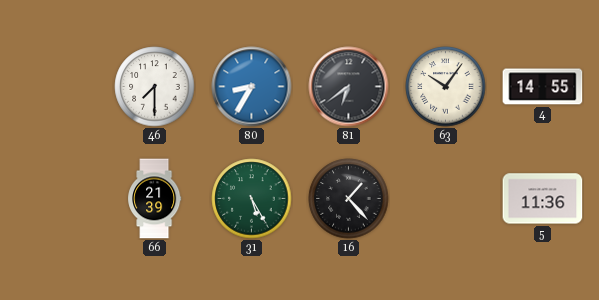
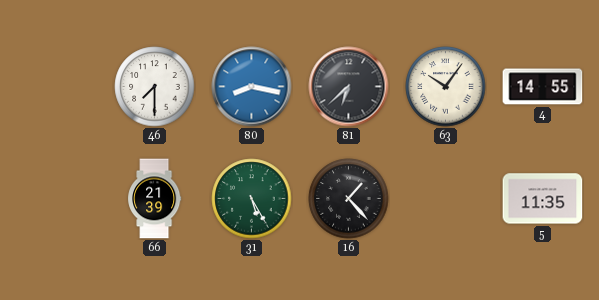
80: 8:35 -> 8:17 (252, 87)
81: 6:39 -> 6:38 (349, 87)
5: 11:36 -> 11:35 (543, 199)
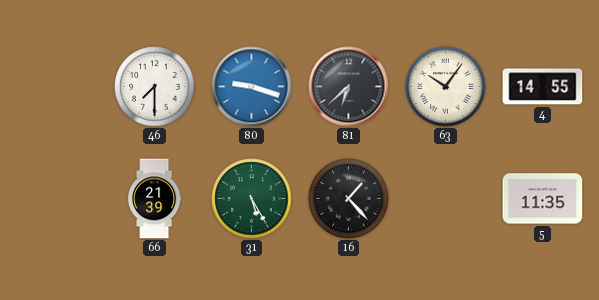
80: 8:17 -> 9:18 (252, 87)
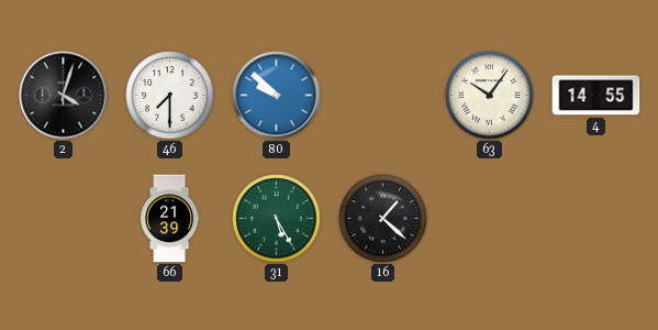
2: none -> 4:03 (64, 96)
80: 9:18 -> 9:52 (277, 96)
81: 6:38 -> none (349, 87)
16: 1:23 -> 1:22 (383, 219)
5: 11:35 -> none (543, 199)
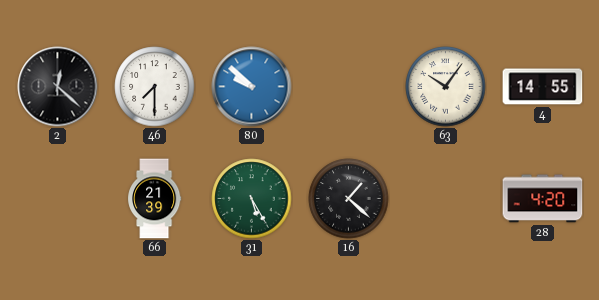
2: 4:03 -> 12:22 (58, 87)
28: none -> 4:20 (543, 199)
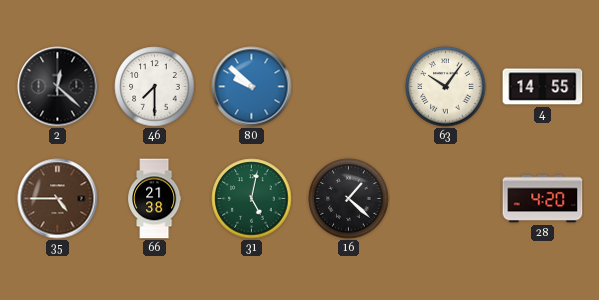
35: none -> 4:45 (58, 199)
66: 21:39 -> 21:38 (155, 199)
31: 5:25 -> 5:02 (252, 199)
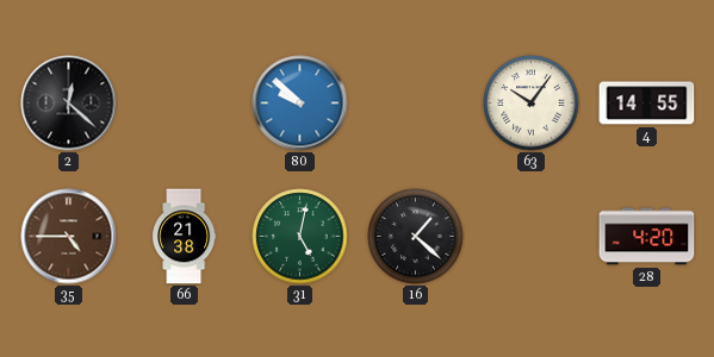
46: 7:30 -> none (155, 87)
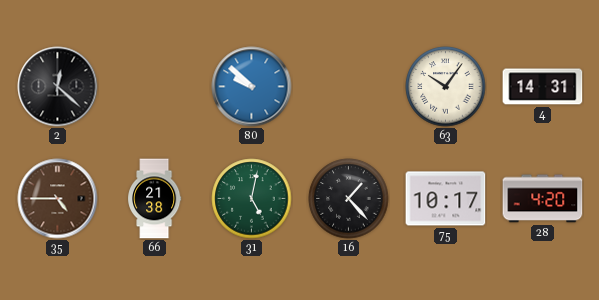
4: 14:55 -> 14:31 (543, 87)
16: 1:22 -> 1:23 (349, 199)
75: none -> 10:17 (446, 199)
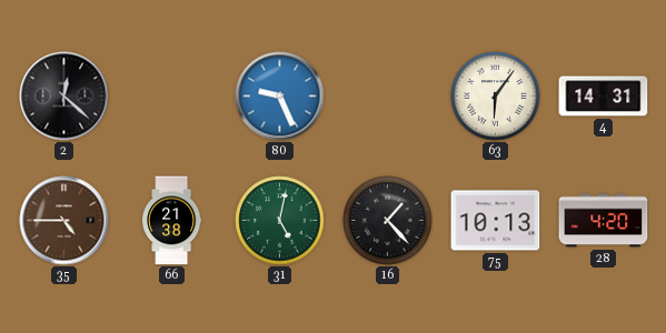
80: 9:52 -> 9:26 (280, 97)
63: 10:06 -> 6:06 (496, 97)
75: 10:17 -> 10:13 (496, 221)
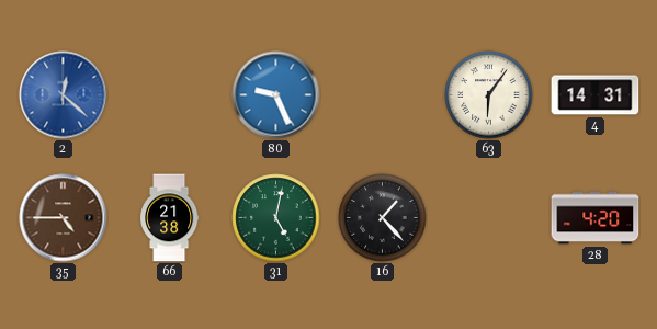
2 dial: black -> blue (64, 95)
75: 10:13 -> none (496, 221)
